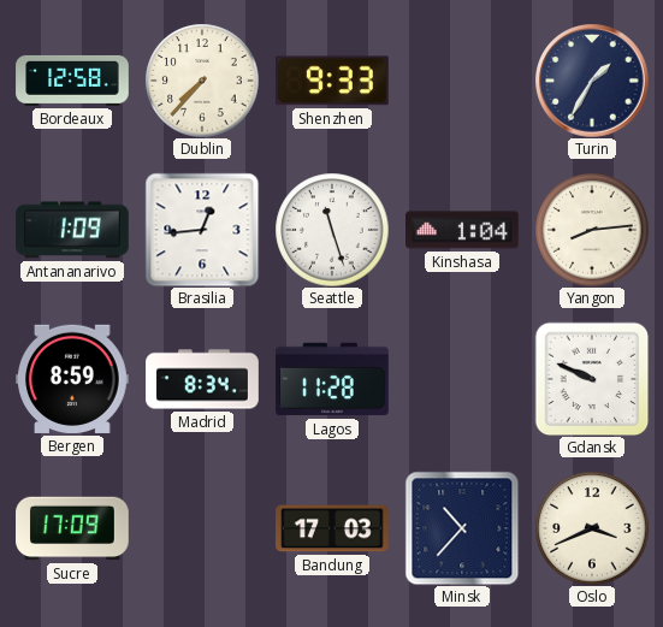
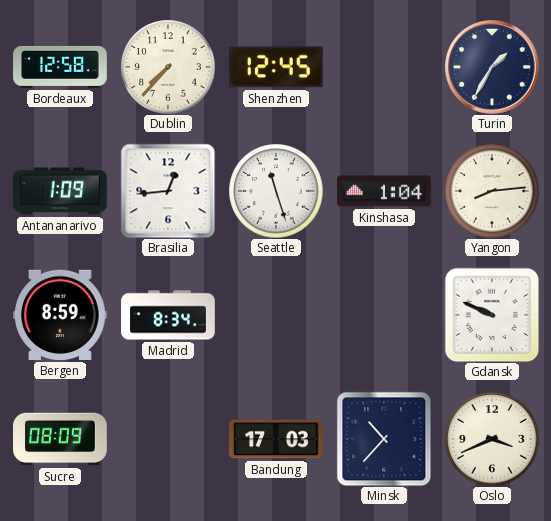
Shenzhen: 9:33 -> 12:45 (276, 67)
Lagos: 11:28 -> none (332, 379)
Sucre: 17:09 -> 08:09 (60, 439)
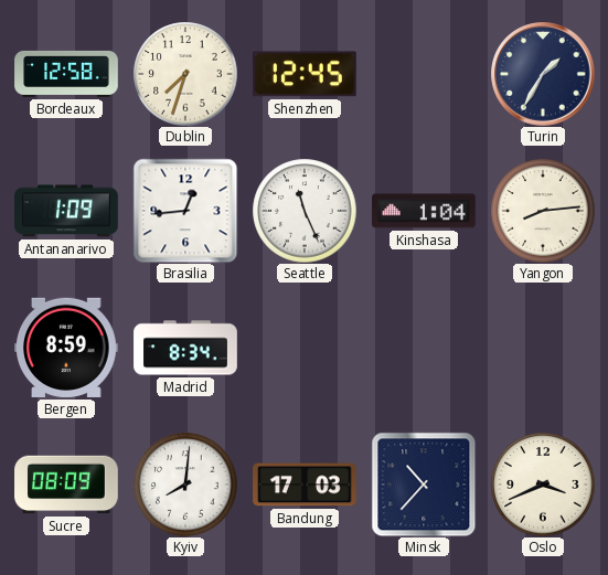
Dublin: 7:37 -> 7:33 (185, 74)
Seattle: 11:27 -> 11:26 (305, 211)
Gdansk: 9:49 -> none (492, 315)
Kyiv: none -> 8:01 (185, 485)
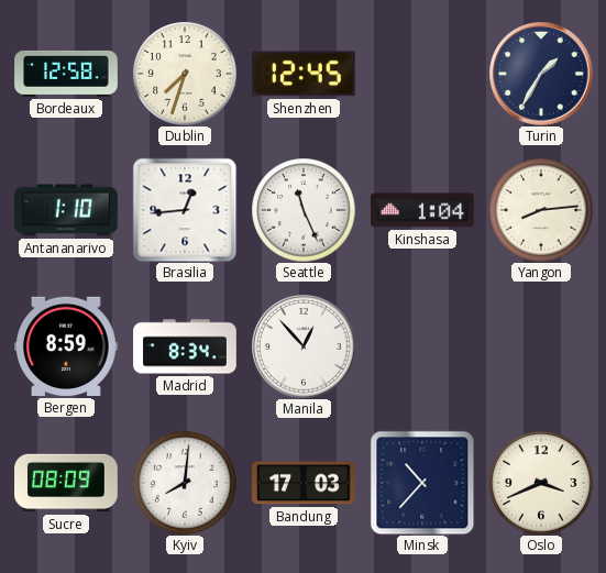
Antananarivo: 1:09 -> 1:10 (66, 210)
Manila: none -> 12:53 (304, 346)
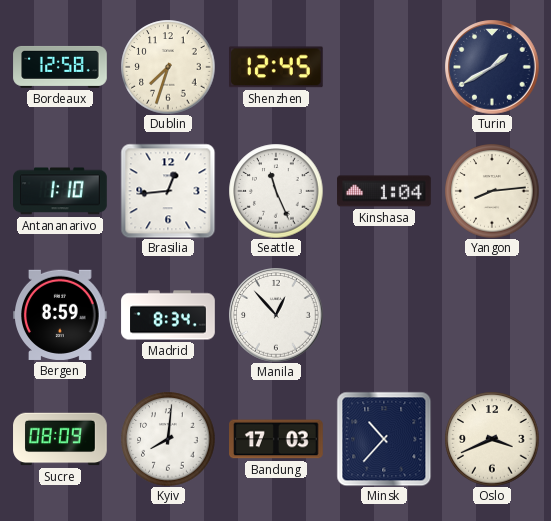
Turin: 1:35 -> 1:40 (492, 67)
